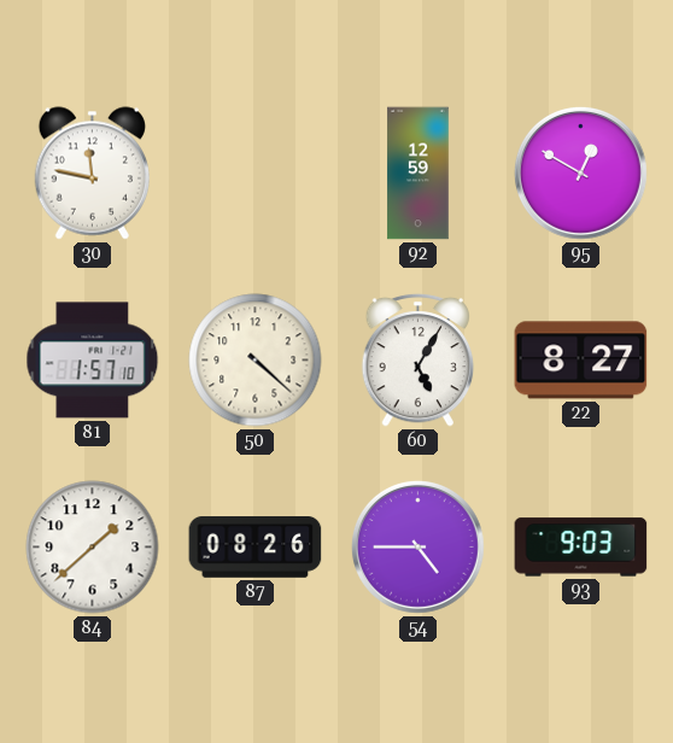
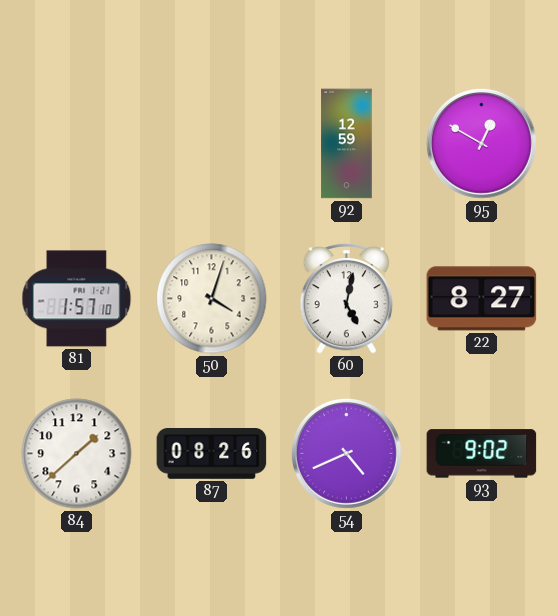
30: 11:47 -> none (92, 174)
50: 4:22 -> 4:03 (212, 299)
60: 5:05 -> 5:02 (347, 298)
54: 4:45 -> 4:41 (346, 453)
93: 9:03 -> 9:02 (482, 454)
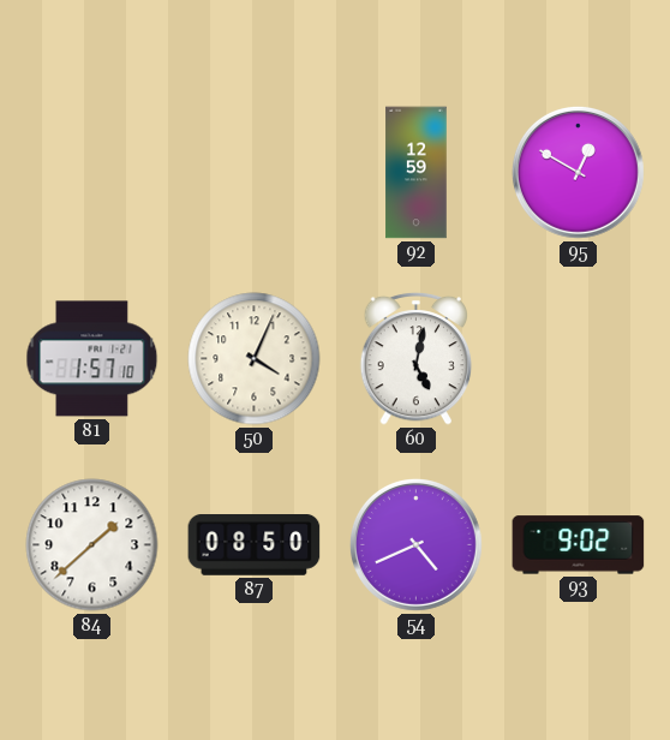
50: 4:03 -> 4:04 (255, 359)
22: 8:27 -> none (482, 299)
87: 08:26 -> 08:50 (255, 545)
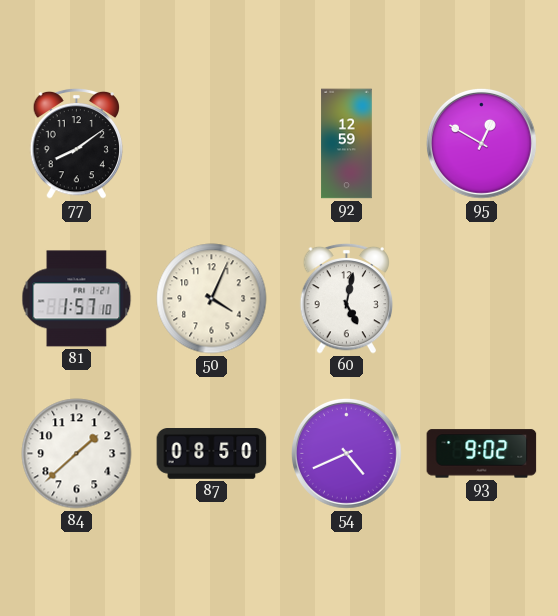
77: none -> 8:09 (77, 143)
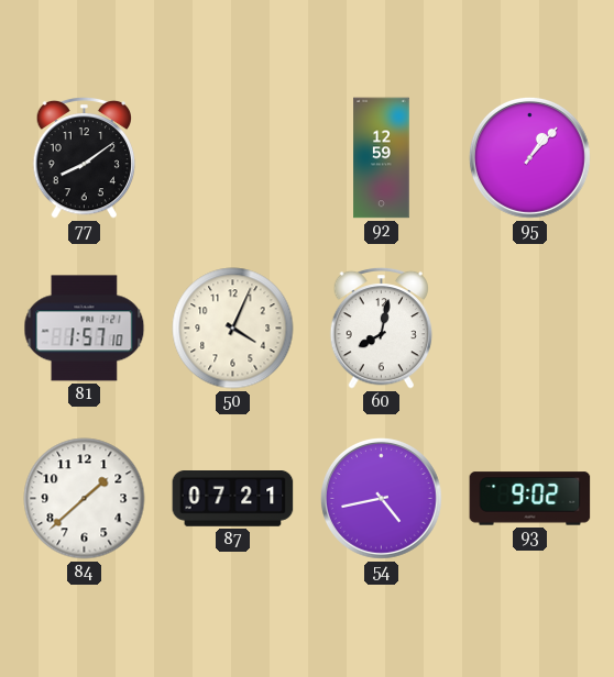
95: 12:50 -> 1:07 (529, 157)
60: 5:02 -> 8:02 (382, 328)
87: 08:50 -> 07:21 (233, 499)
54: 4:41 -> 4:43 (381, 498)
